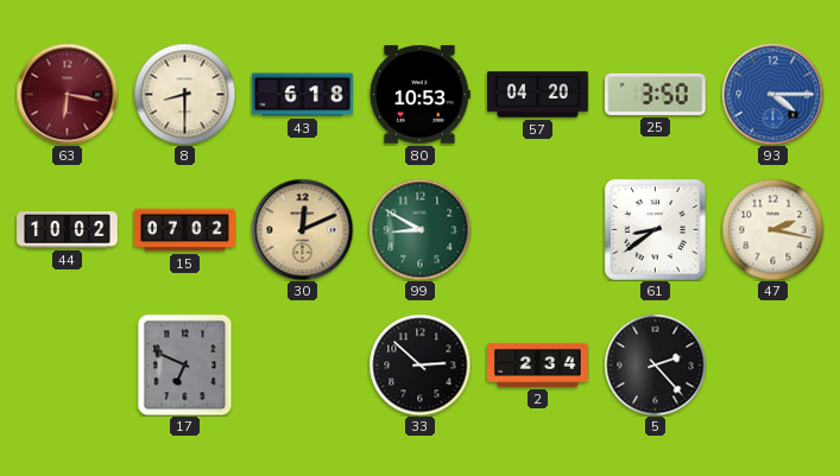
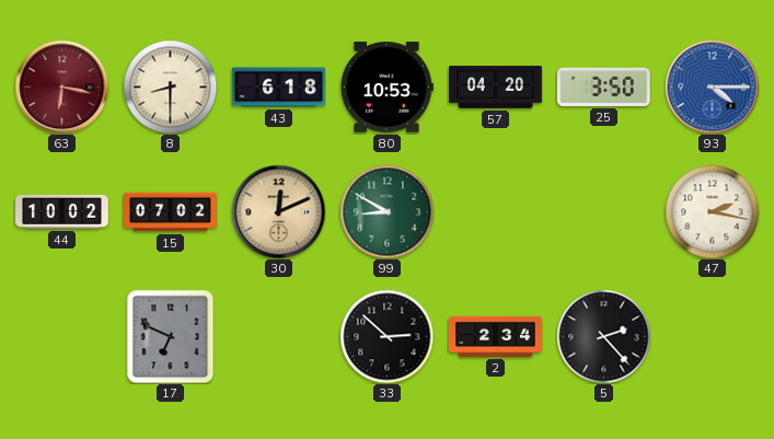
61: 8:39 -> none (655, 229)
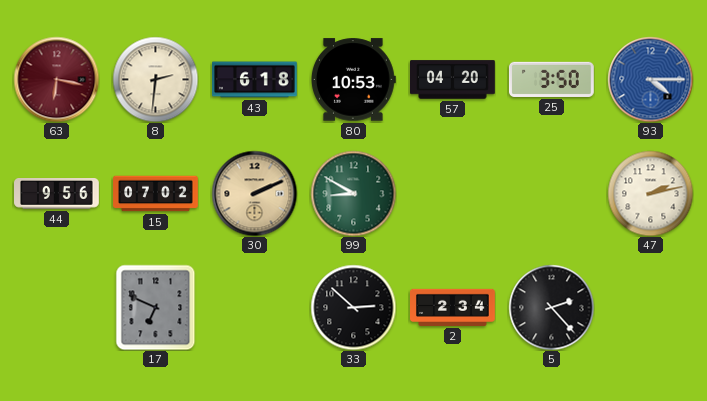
8: 8:30 -> 2:31 (155, 79)
44: 10:02 -> 9:56 (57, 194)
30: 12:11 -> 2:11 (254, 193)
47: 2:17 -> 2:13 (650, 193)
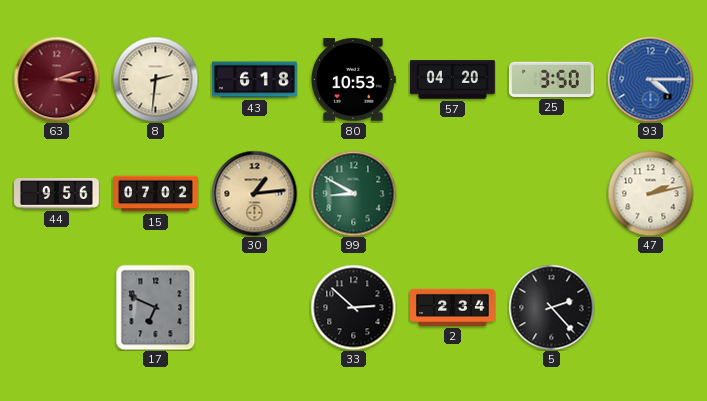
63: 6:17 -> 3:12 (56, 79)
30: 2:11 -> 1:14 (254, 193)
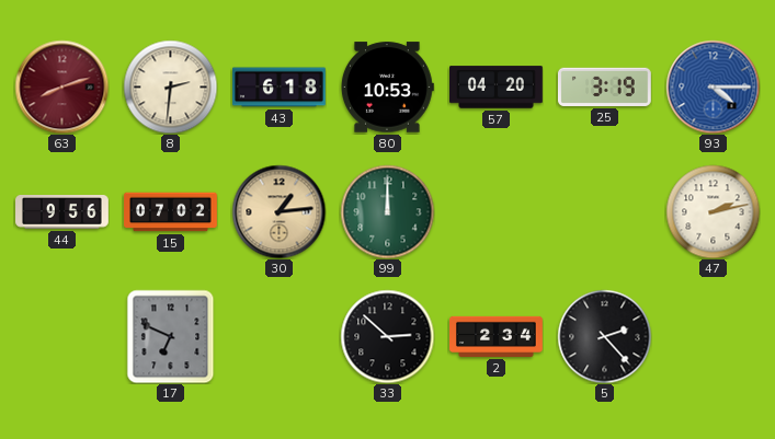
63: 3:12 -> 8:12 (61, 86)
25: 3:50 -> 3:19 (604, 86)
99: 8:50 -> 12:00 (387, 211)
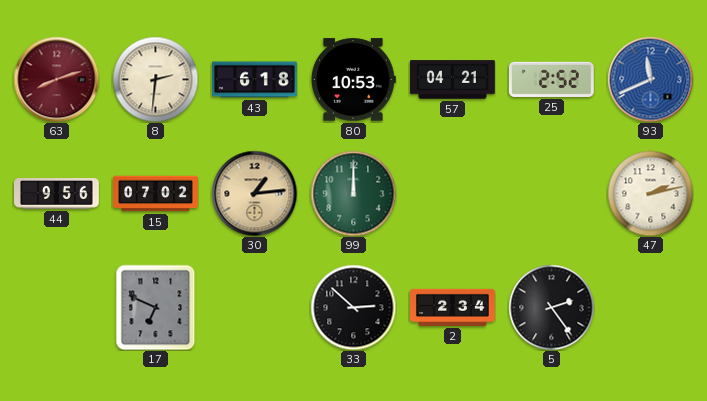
57: 04:20 -> 04:21 (453, 80)
25: 3:19 -> 2:52 (551, 79)
93: 4:15 -> 11:41 (650, 79)
5: 2:23 -> 2:24 (551, 307)
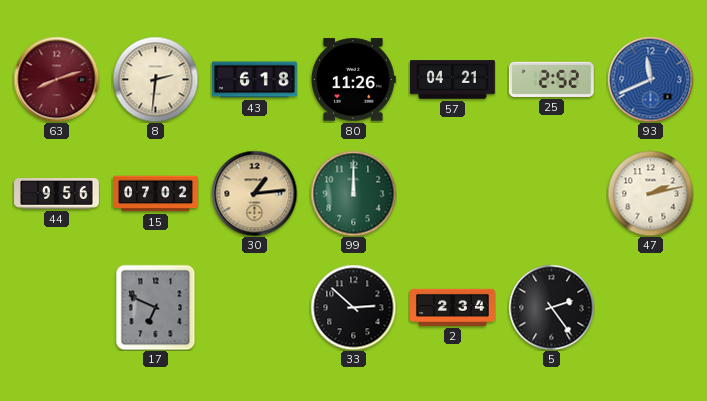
80: 10:53 -> 11:26 (354, 80)
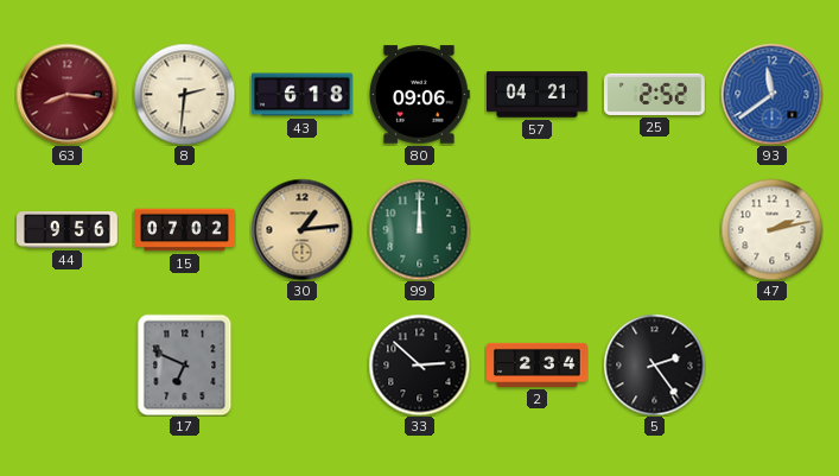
63: 8:12 -> 8:16 (66, 94)
80: 11:26 -> 09:06 (420, 95)
93: 11:41 -> 11:39 (771, 94)
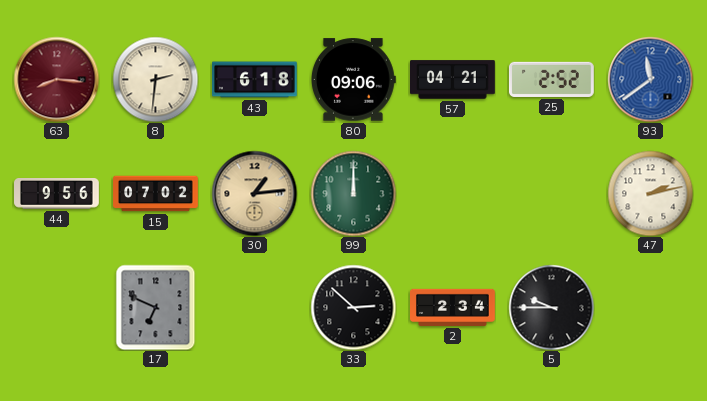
5: 2:24 -> 9:45 (551, 307)
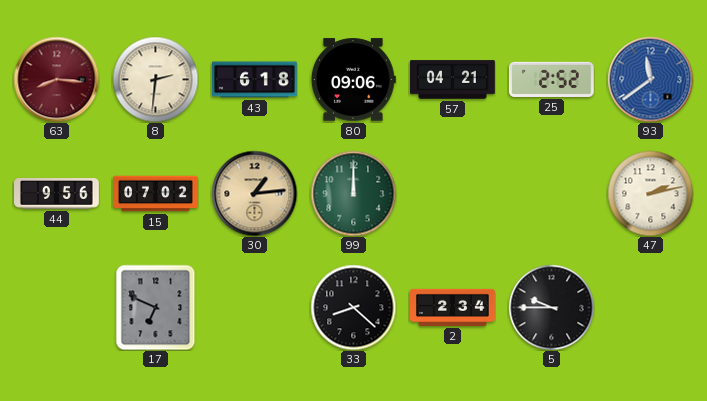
33: 2:52 -> 8:22 (353, 307)
